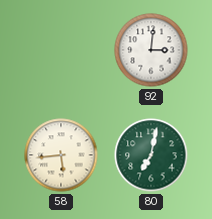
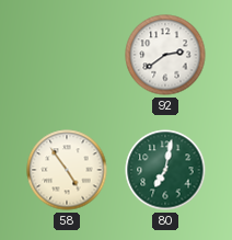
92: 3:01 -> 2:39 (165, 55)
58: 5:44 -> 4:54 (67, 170)
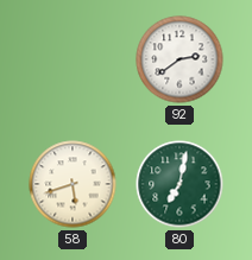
58: 4:54 -> 5:42 (73, 184)
